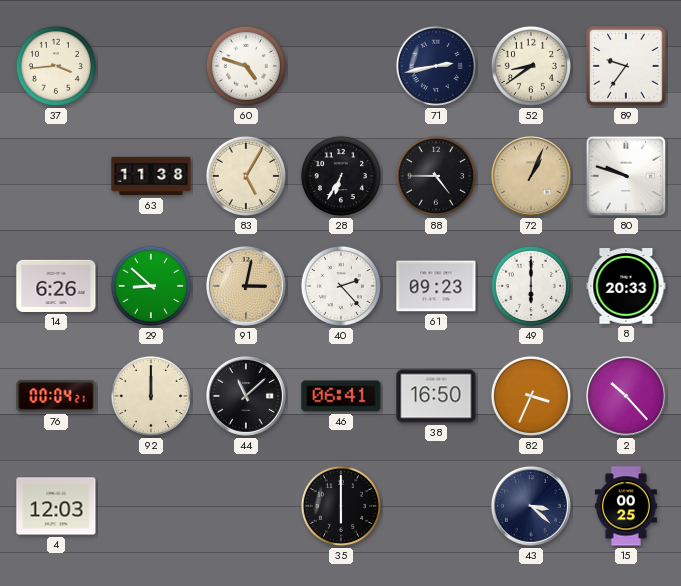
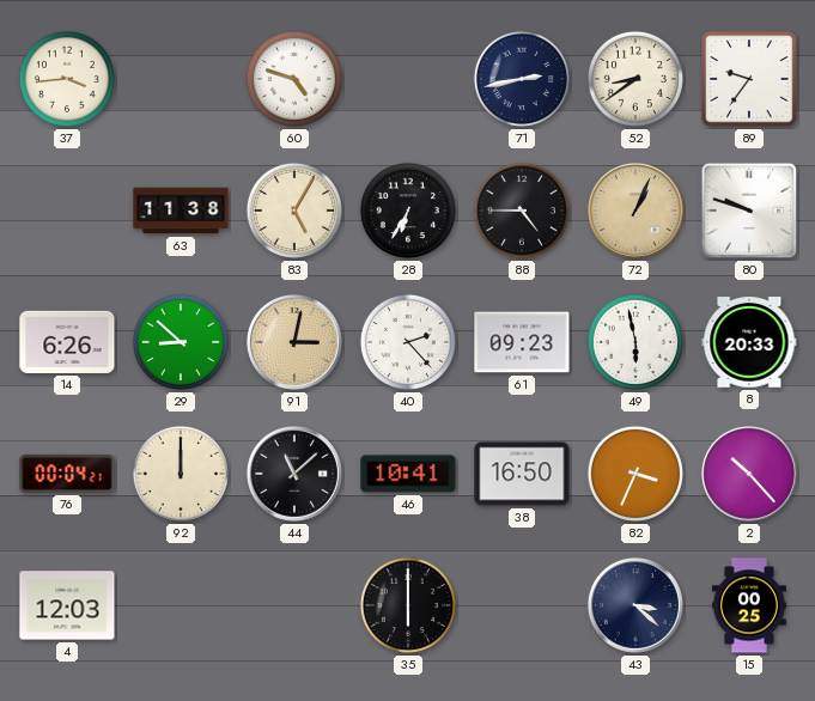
49: 6:00 -> 5:58 (635, 342)
46: 06:41 -> 10:41 (408, 474)
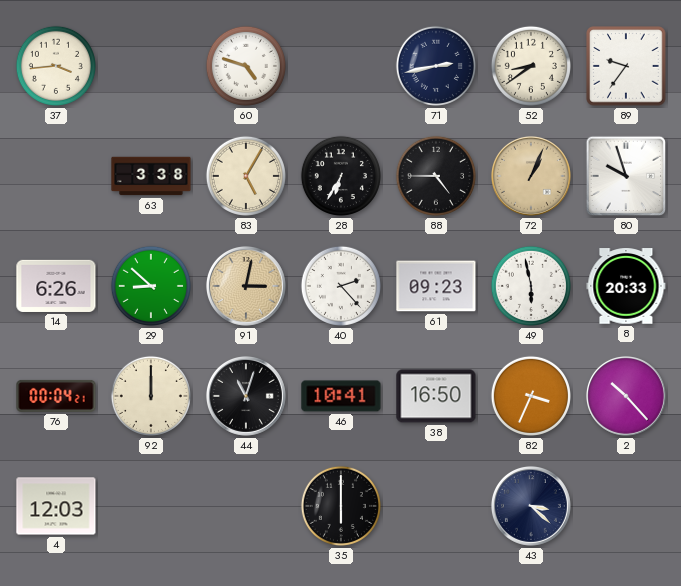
63: 11:38 -> 3:38 (151, 176)
80: 9:48 -> 9:57 (626, 176)
44: 11:08 -> 11:03 (246, 396)
15: 00:25 -> none (749, 605)
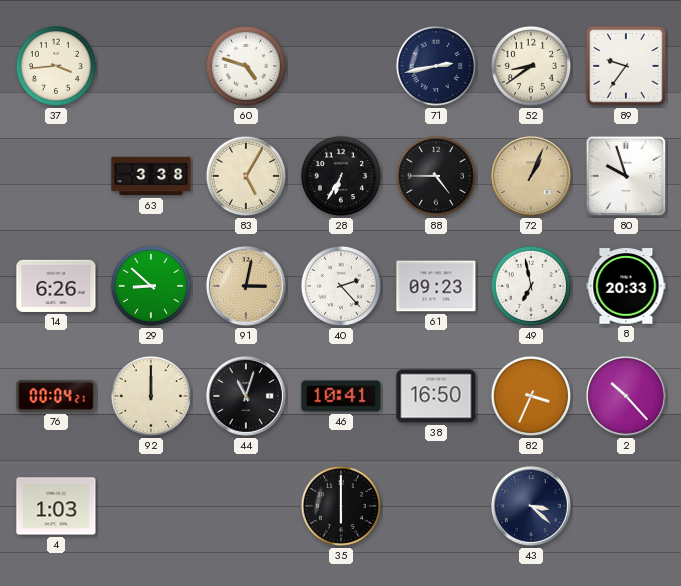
49: 5:58 -> 6:58 (531, 286)
4: 12:03 -> 1:03 (56, 506)
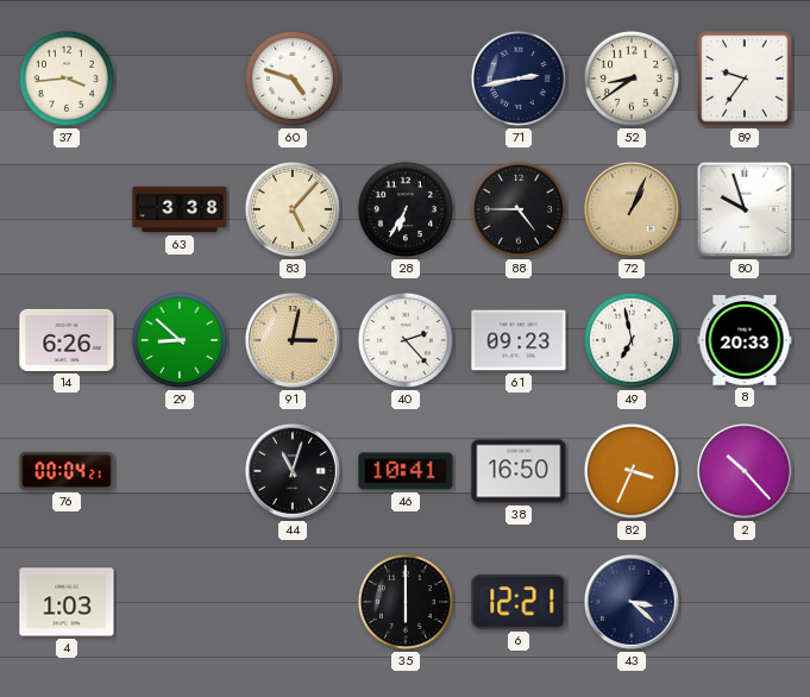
83: 5:05 -> 5:07 (293, 209)
92: 12:00 -> none (151, 396)
6: none -> 12:21 (519, 602)
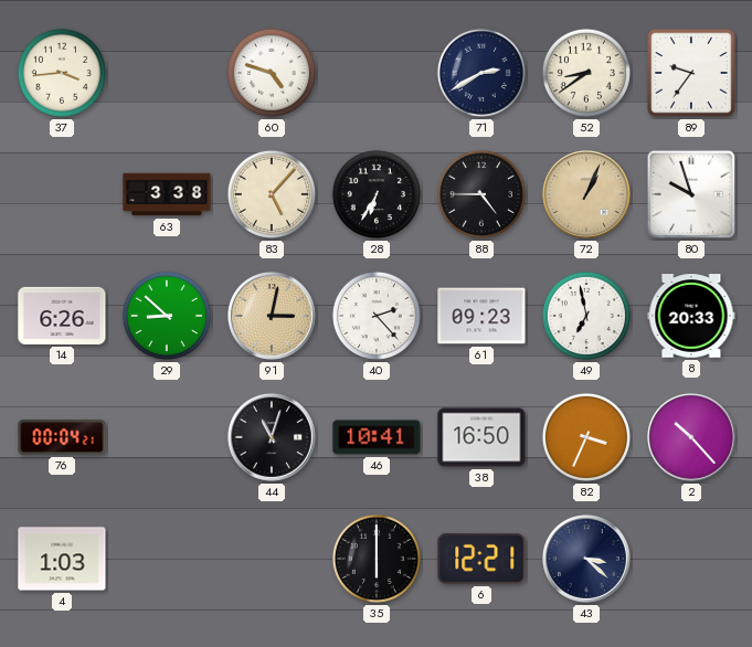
71: 2:43 -> 2:40 (481, 73)
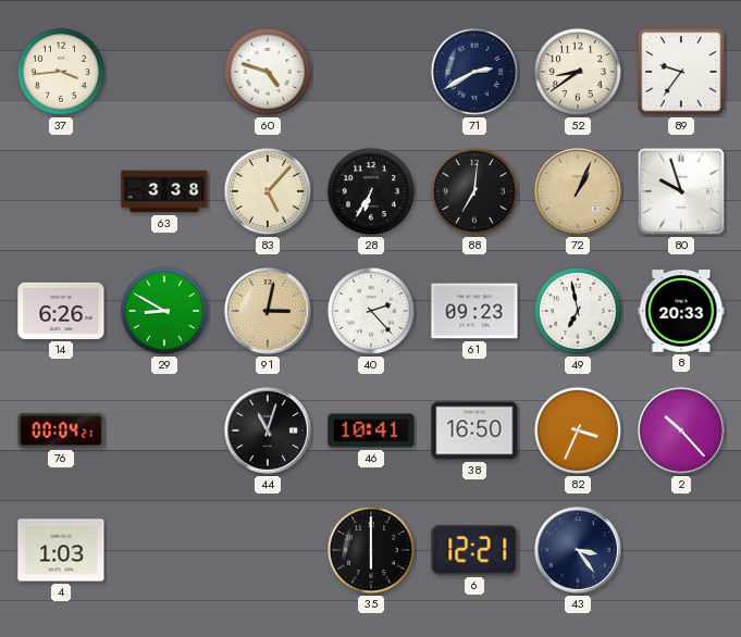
88: 4:45 -> 7:01 (474, 191)
29: 8:52 -> 8:50 (164, 311)
43: 3:22 -> 3:24 (578, 550)
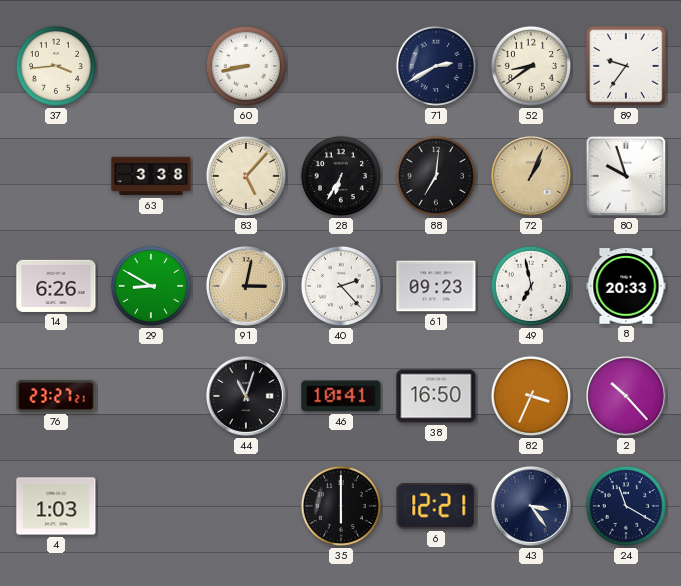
60: 4:48 -> 8:43 (246, 66)
76: 00:04 -> 23:27 (56, 396)
24: none -> 11:20 (626, 506)
